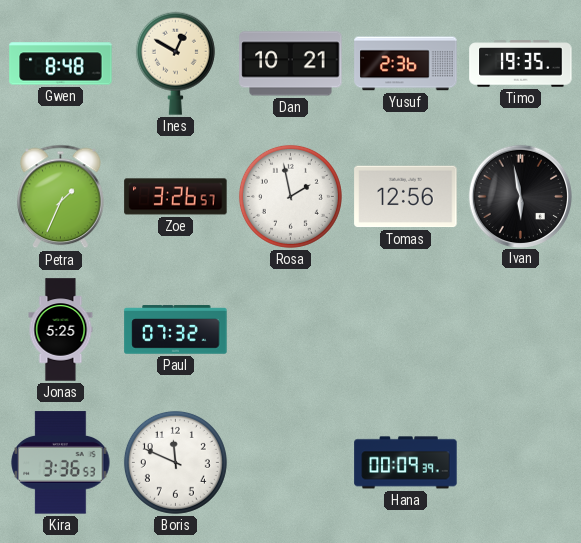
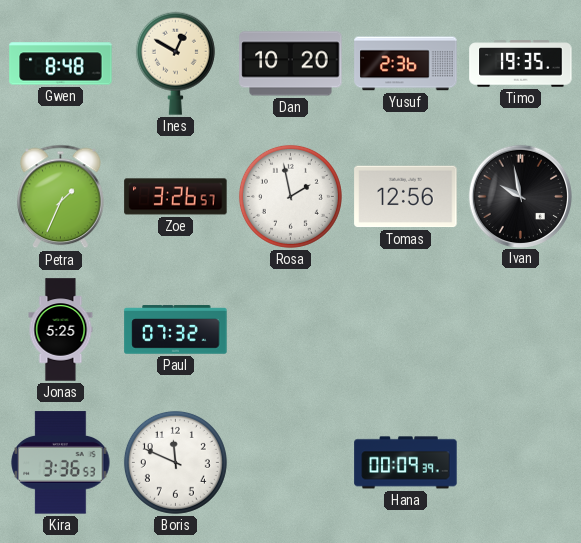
Dan: 10:21 -> 10:20 (291, 64)
Ivan: 5:58 -> 9:58 (520, 196)
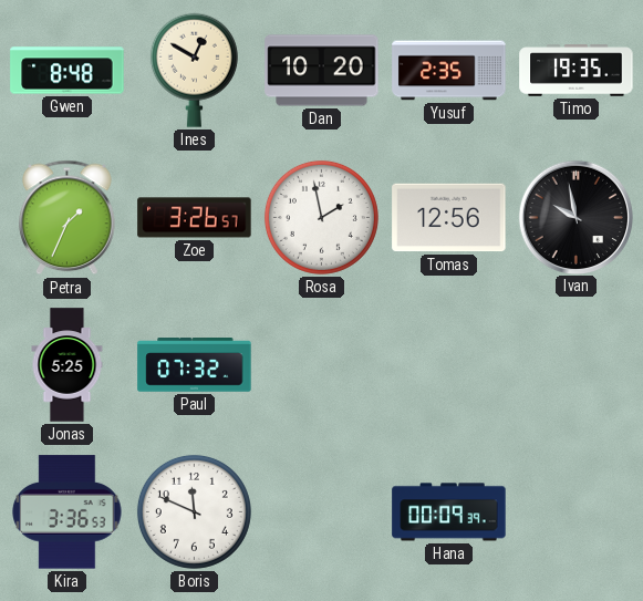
Yusuf: 2:36 -> 2:35 (449, 71)
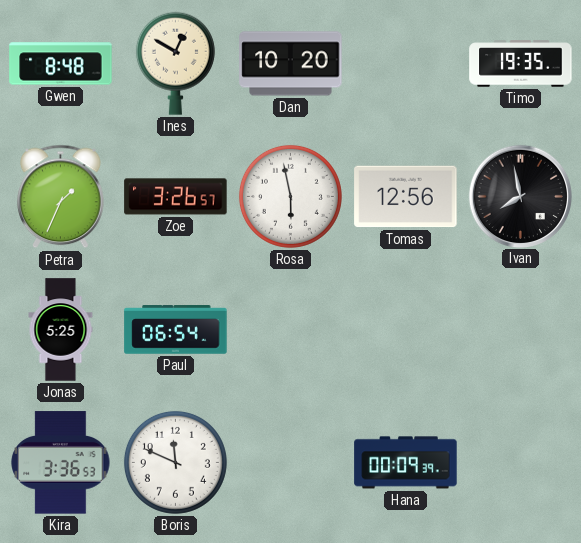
Yusuf: 2:35 -> none (449, 71)
Rosa: 1:58 -> 5:58 (290, 196)
Ivan: 9:58 -> 7:58 (520, 196)
Paul: 07:32 -> 06:54 (176, 330)
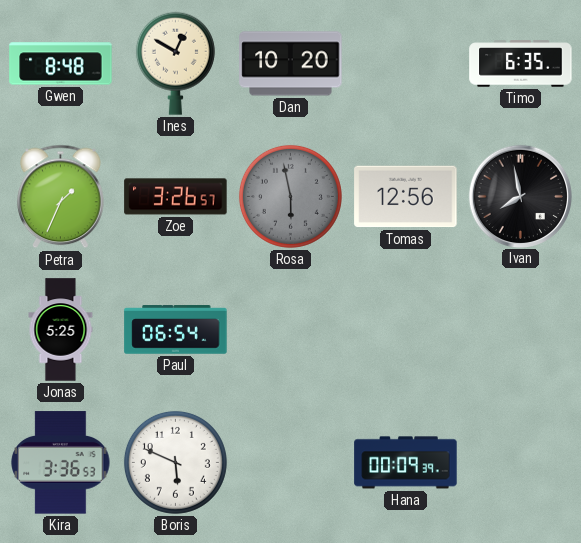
Timo: 19:35 -> 6:35 (521, 64)
Rosa dial: white -> grey (290, 196)
Boris: 11:49 -> 5:49 (175, 462)
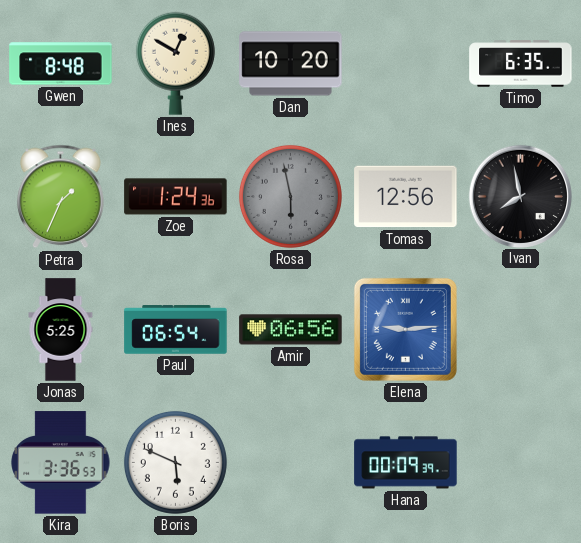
Zoe: 3:26 -> 1:24 (176, 197)
Amir: none -> 06:56 (291, 330)
Elena: none -> 9:14 (405, 329)
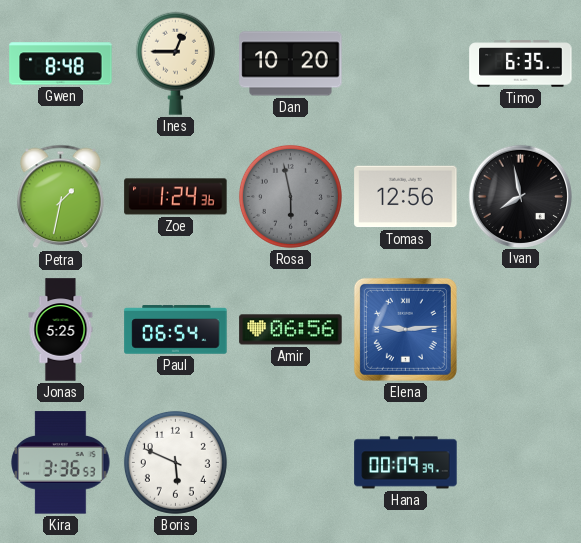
Ines: 12:50 -> 12:45 (175, 63)
Petra: 1:34 -> 1:32 (61, 197)
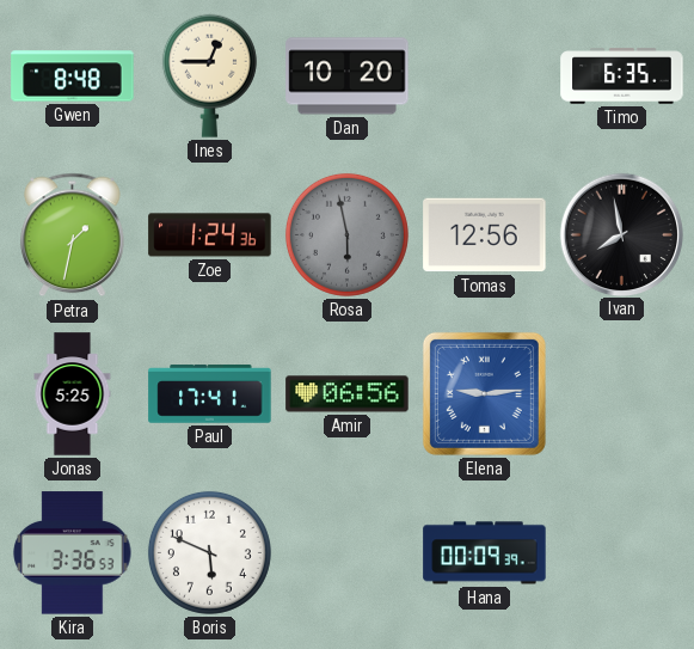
Paul: 06:54 -> 17:41 (210, 394)
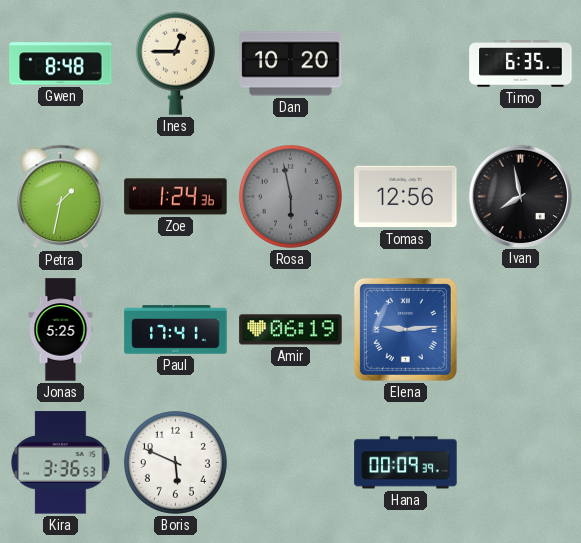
Amir: 06:56 -> 06:19 (291, 330)
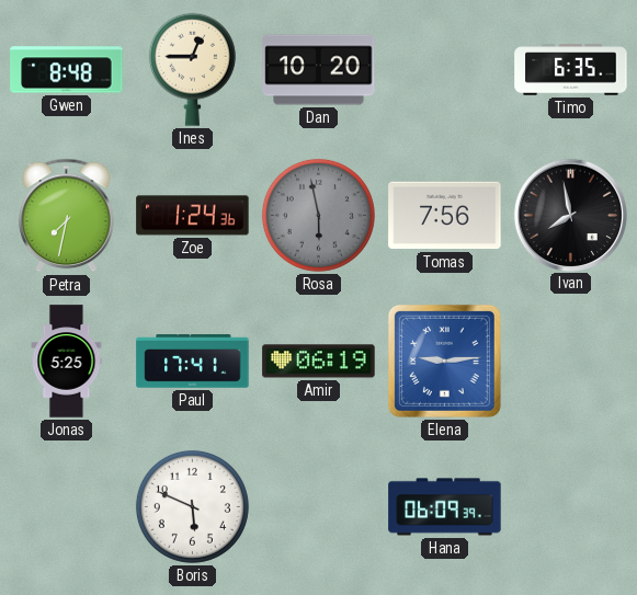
Petra: 1:32 -> 7:32 (67, 216)
Tomas: 12:56 -> 7:56 (445, 216)
Kira: 3:36 -> none (61, 463)
Hana: 00:09 -> 06:09 (445, 507)
